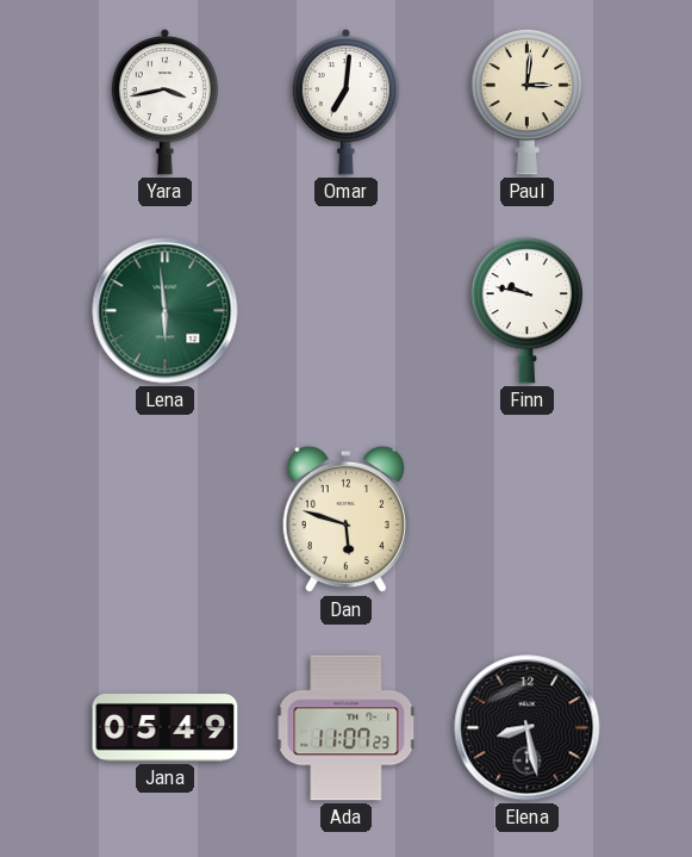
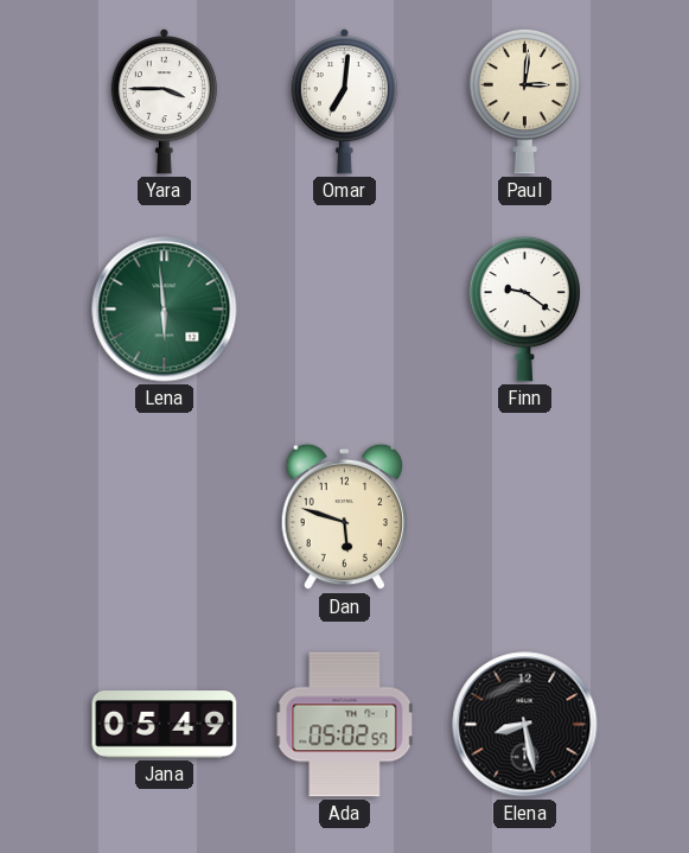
Yara: 3:43 -> 3:45 (164, 102)
Finn: 9:47 -> 9:21 (525, 308)
Ada: 11:07 -> 05:02 (345, 725)
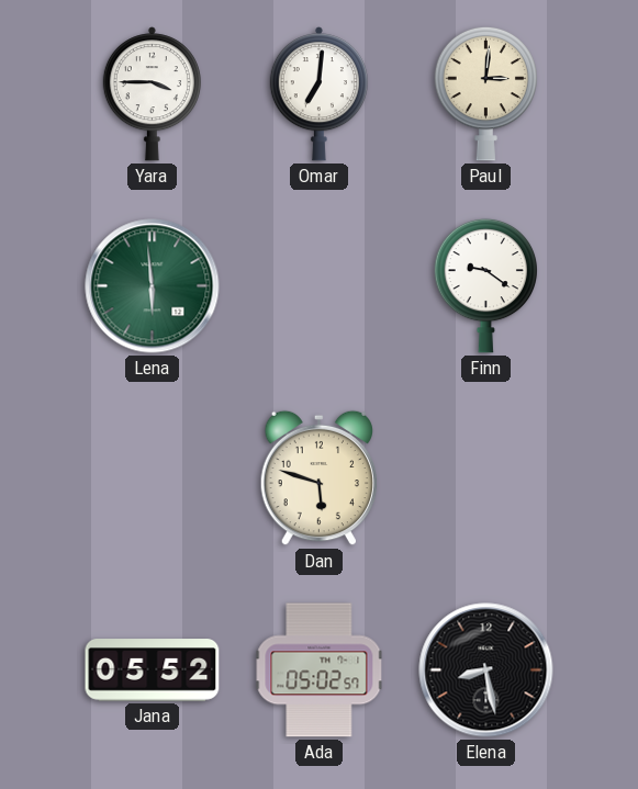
Jana: 05:49 -> 05:52 (153, 670)
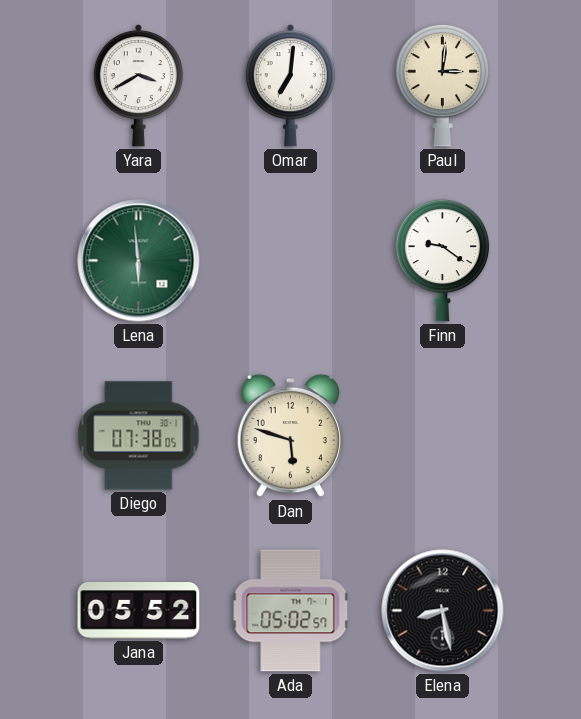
Yara: 3:45 -> 3:40 (138, 86)
Diego: none -> 07:38 (139, 436)
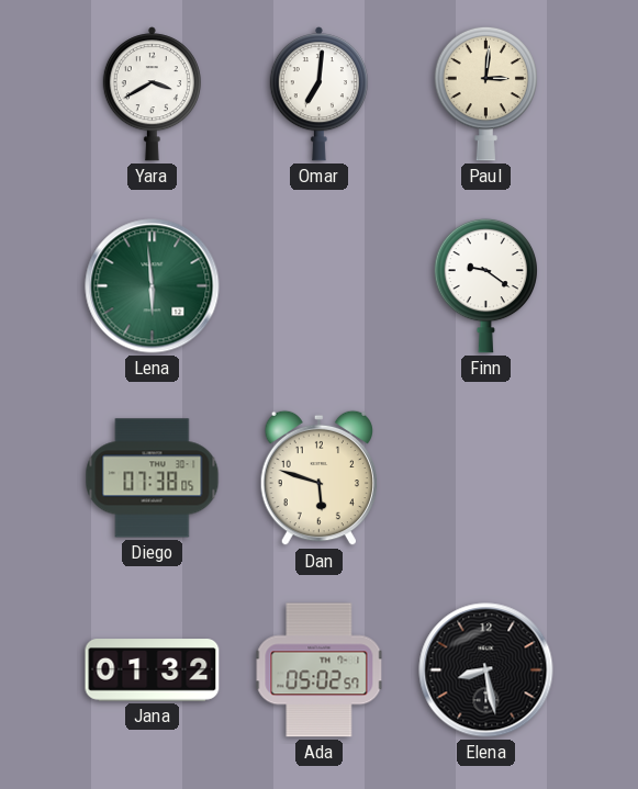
Jana: 05:52 -> 01:32 (153, 670)
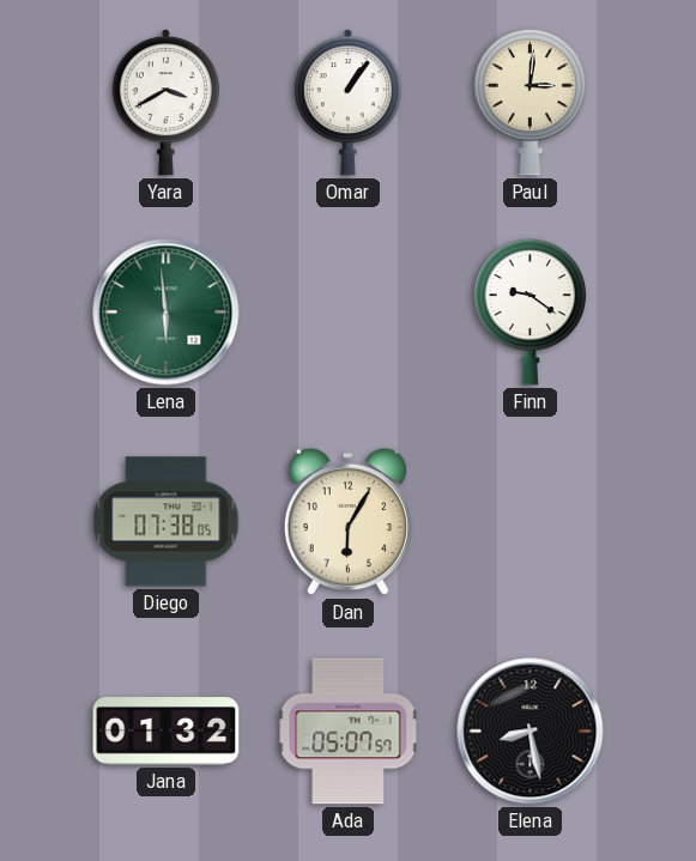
Omar: 7:01 -> 1:06 (347, 103)
Dan: 5:48 -> 6:05 (347, 522)
Ada: 05:02 -> 05:07 (349, 732)
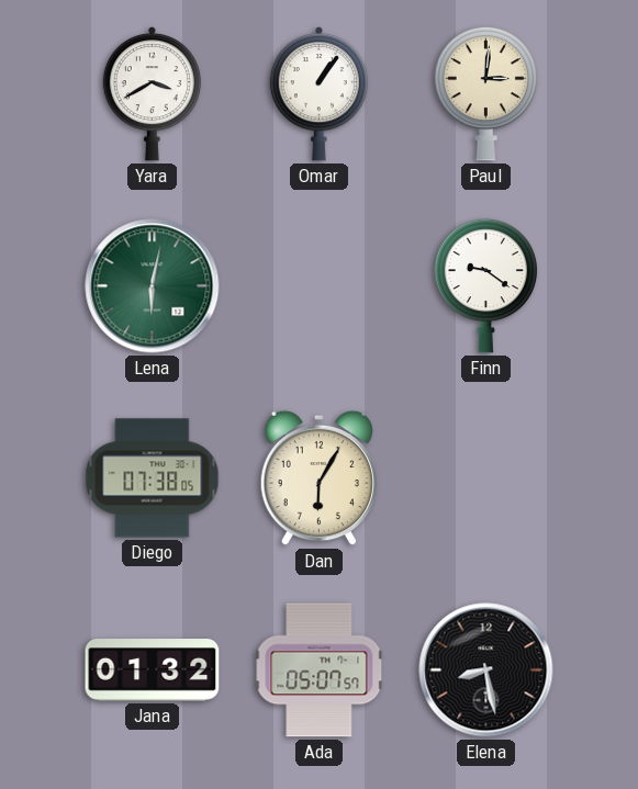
Lena: 5:59 -> 6:02 (153, 286)
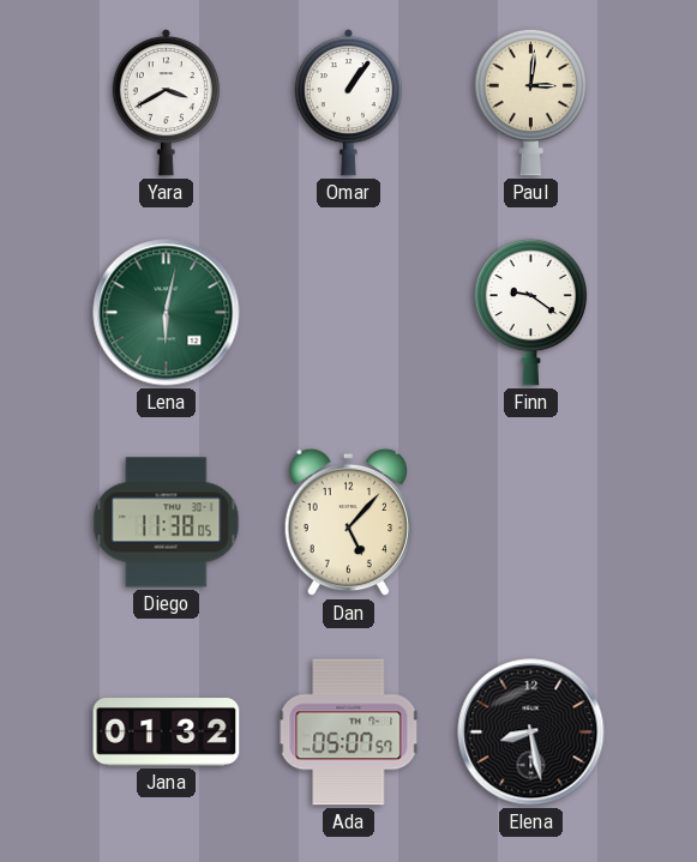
Diego: 07:38 -> 11:38 (167, 523)
Dan: 6:05 -> 5:07 (348, 523)
